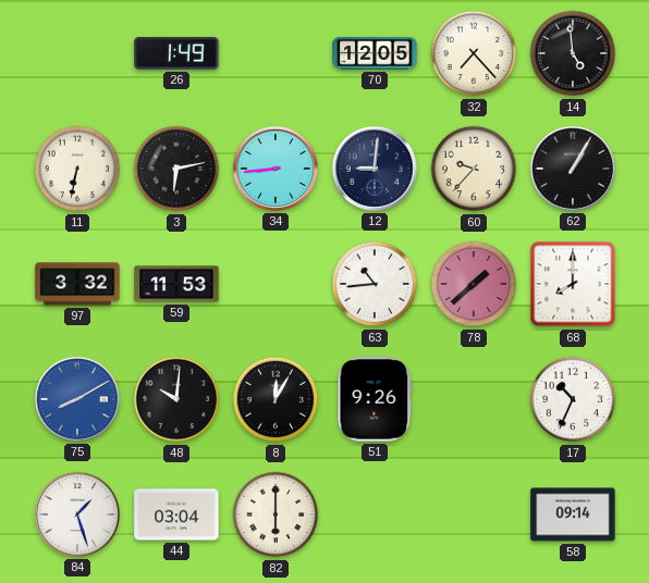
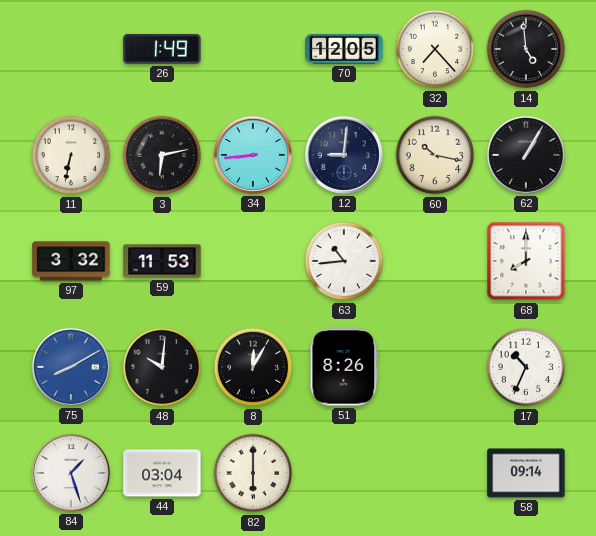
60: 9:37 -> 10:17 (435, 155)
78: 1:38 -> none (474, 284)
51: 9:26 -> 8:26 (344, 367)
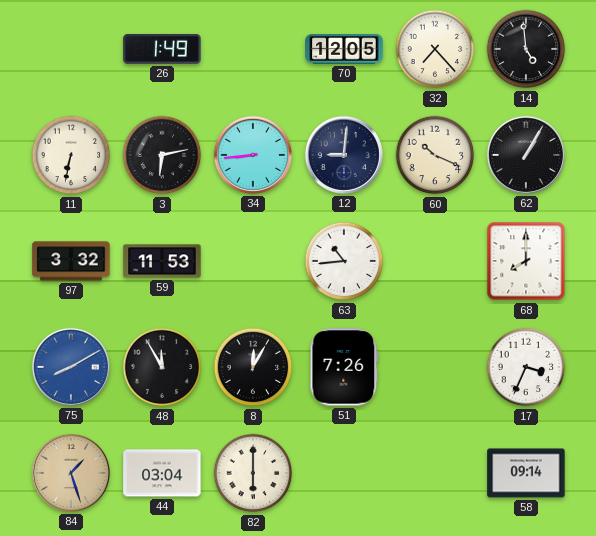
60: 10:17 -> 10:19 (435, 155)
48: 10:01 -> 11:55 (162, 367)
51: 8:26 -> 7:26 (344, 367)
17: 10:34 -> 3:34 (526, 367)
84 dial: white -> champagne (71, 473)
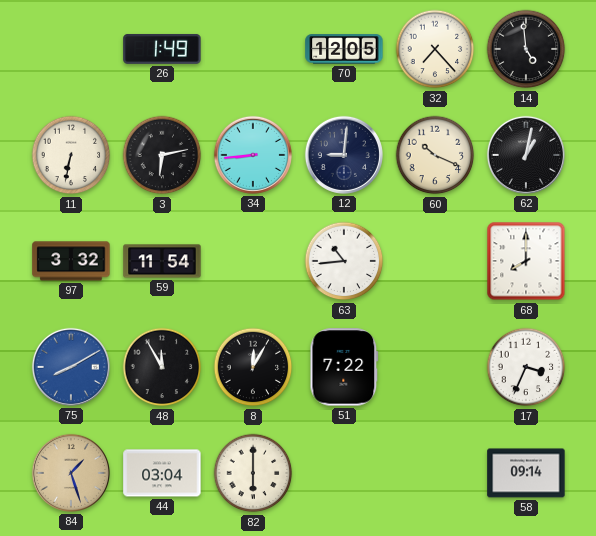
62: 1:05 -> 1:02 (526, 155)
59: 11:53 -> 11:54 (162, 261)
51: 7:26 -> 7:22 (344, 367)
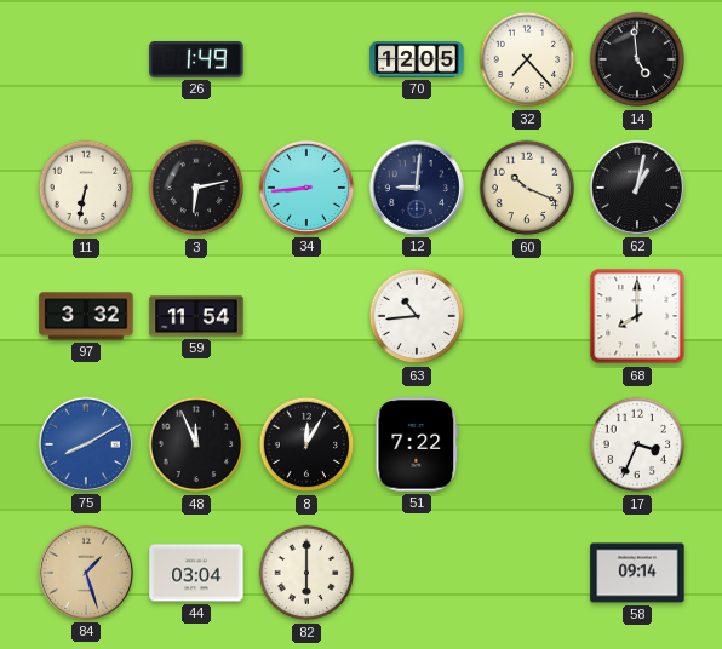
48: 11:55 -> 11:56 (196, 444)
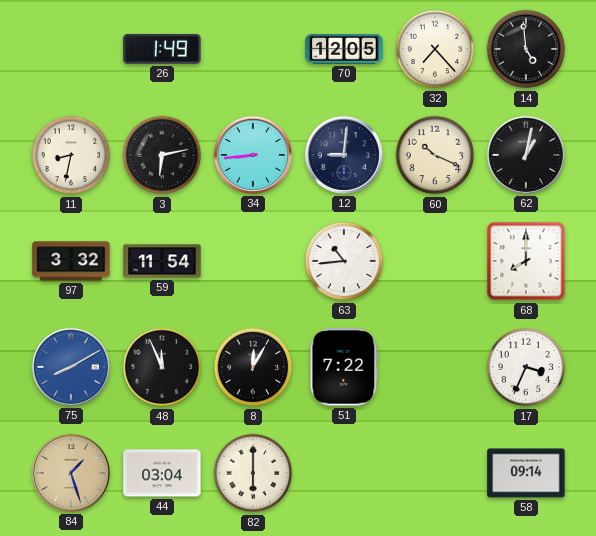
11: 6:32 -> 8:32 (71, 155)
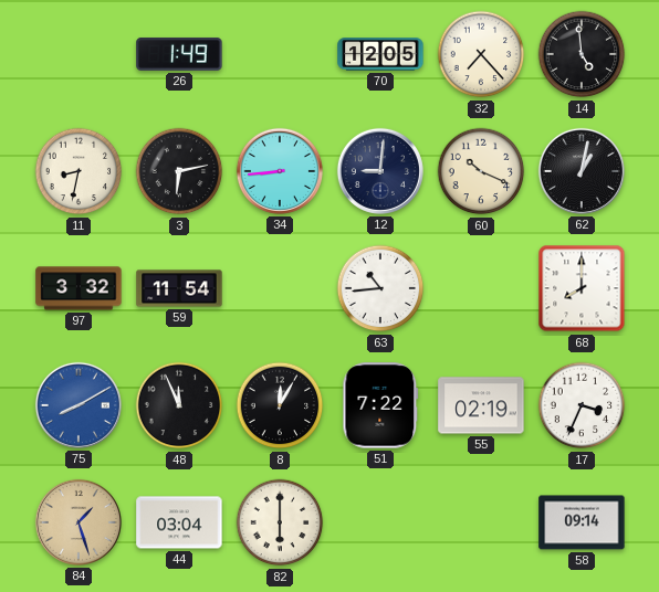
55: none -> 02:19 (481, 405)
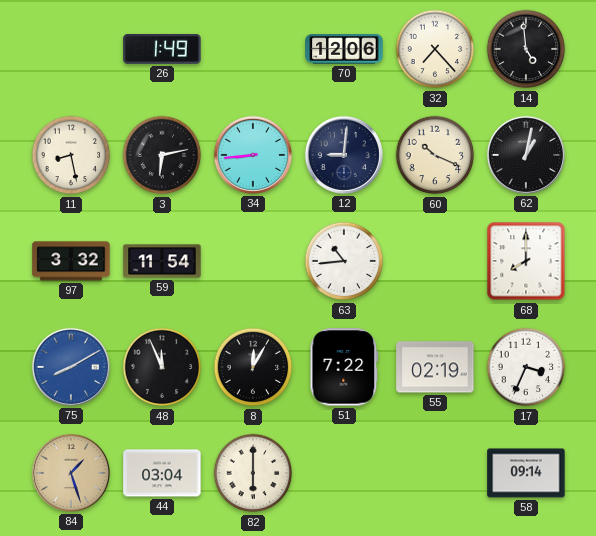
70: 12:05 -> 12:06 (344, 49)
11: 8:32 -> 8:28 (71, 155)
